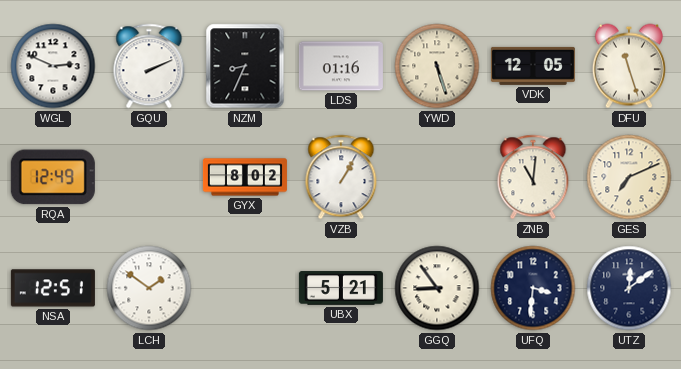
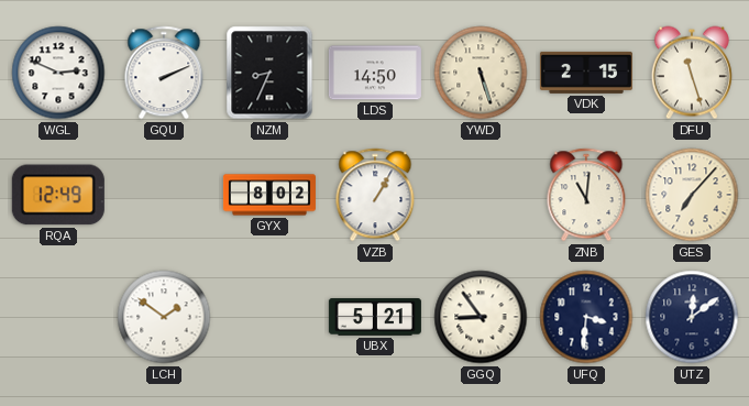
LDS: 01:16 -> 14:50 (375, 73)
VDK: 12:05 -> 2:15 (586, 73)
GES: 7:11 -> 7:07 (692, 195)
NSA: 12:51 -> none (53, 288)
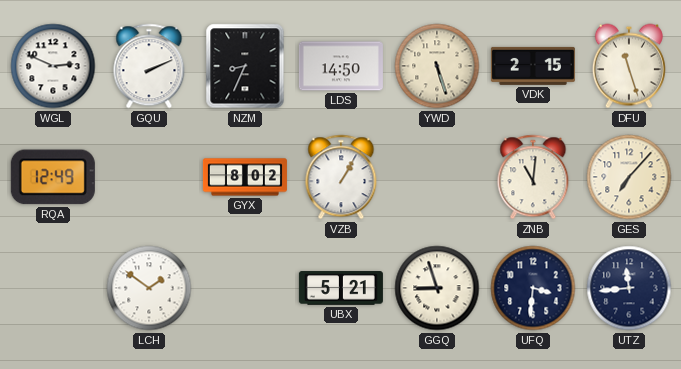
GGQ: 8:54 -> 8:57 (437, 288)
UTZ: 12:09 -> 11:44 (629, 288)
